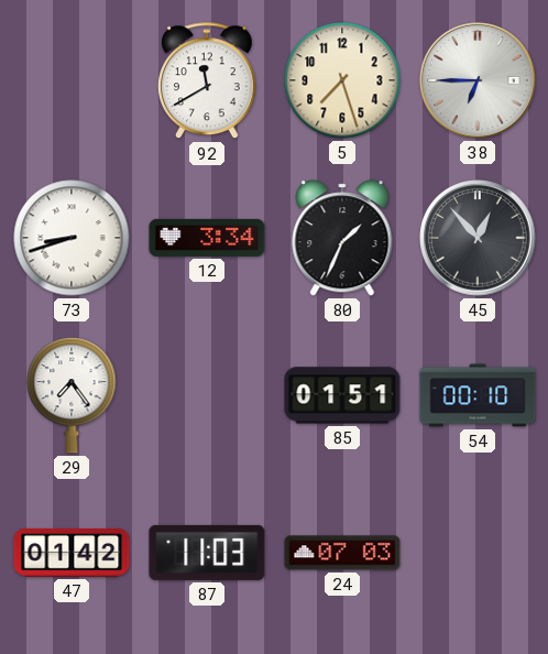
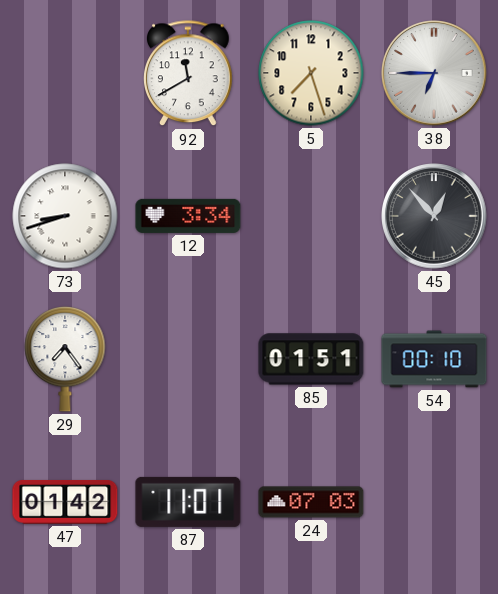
80: 1:34 -> none (342, 238)
87: 11:03 -> 11:01 (188, 502)
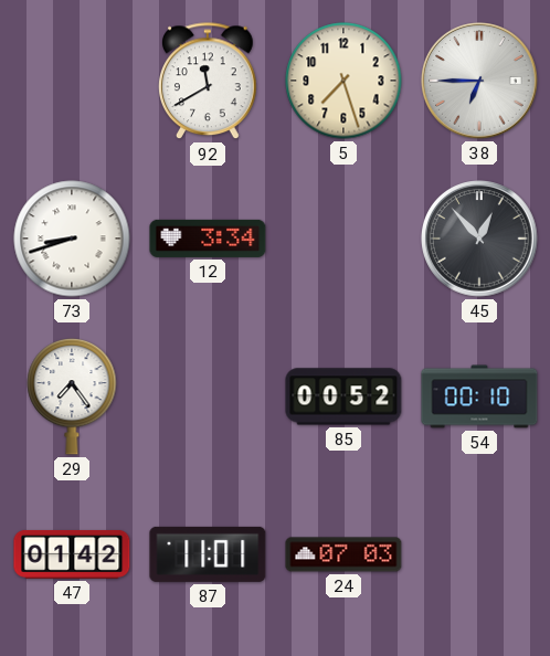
85: 01:51 -> 00:52 (343, 396)
